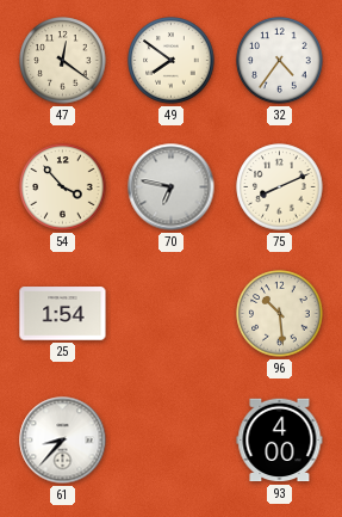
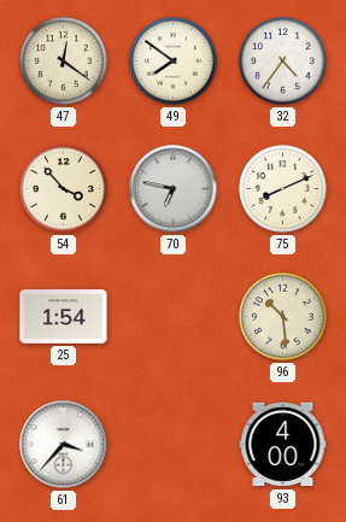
61: 8:37 -> 3:37 (64, 445)
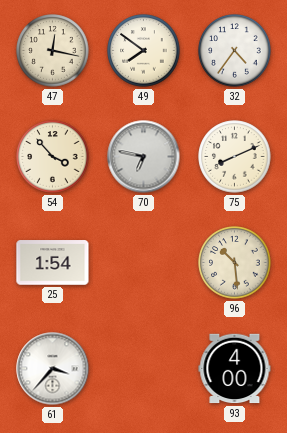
47: 12:21 -> 12:17 (53, 51)
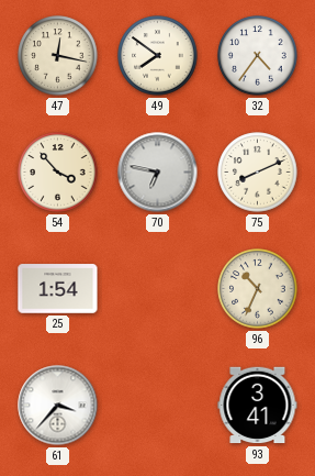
96: 10:29 -> 10:34 (258, 289)
93: 4:00 -> 3:41 (258, 406)
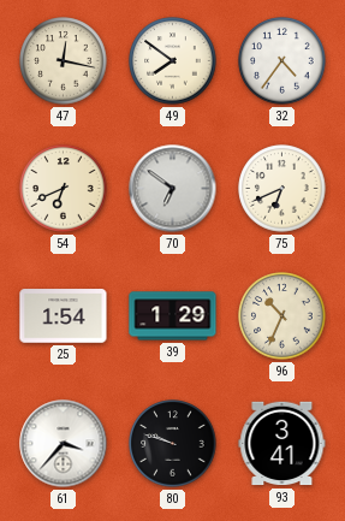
54: 3:53 -> 6:41 (64, 189)
70: 6:47 -> 6:51 (173, 189)
75: 8:11 -> 6:41 (282, 189)
39: none -> 1:29 (173, 316)
80: none -> 9:48 (173, 444)
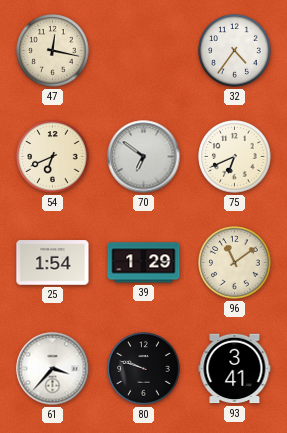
49: 7:51 -> none (173, 61)
96: 10:34 -> 11:09 (235, 263)
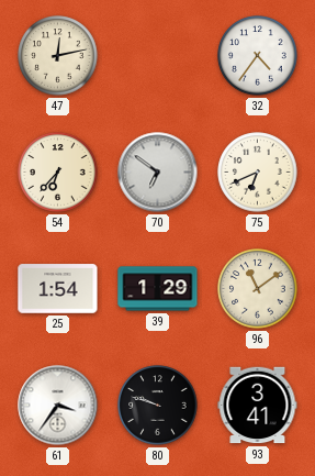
47: 12:17 -> 12:13 (58, 56)
54: 6:41 -> 6:37 (58, 173)
61: 3:37 -> 3:36 (58, 406)
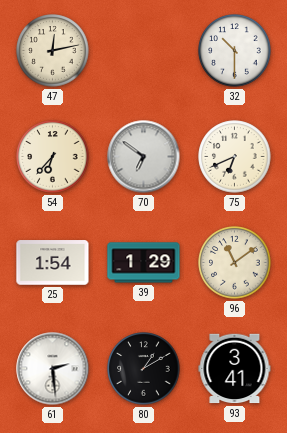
32: 4:36 -> 10:30 (235, 51)
61: 3:36 -> 2:29 (53, 369)
80: 9:48 -> 1:10 (144, 369)
